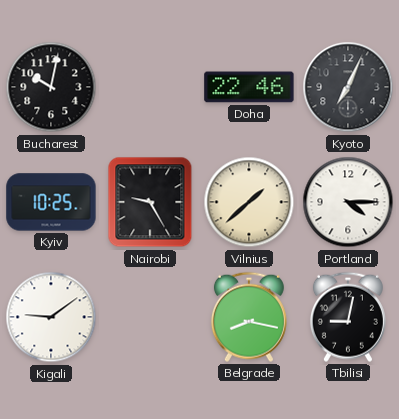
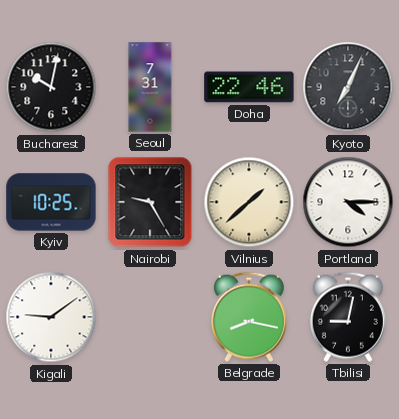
Seoul: none -> 7:31 (150, 87)
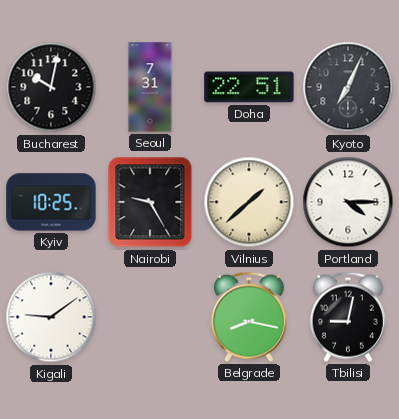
Doha: 22:46 -> 22:51 (249, 87)
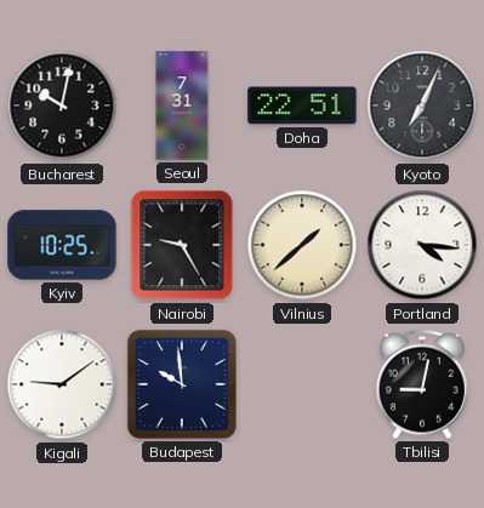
Portland: 4:15 -> 4:16 (422, 245)
Budapest: none -> 9:59 (182, 384)
Belgrade: 8:17 -> none (249, 317)
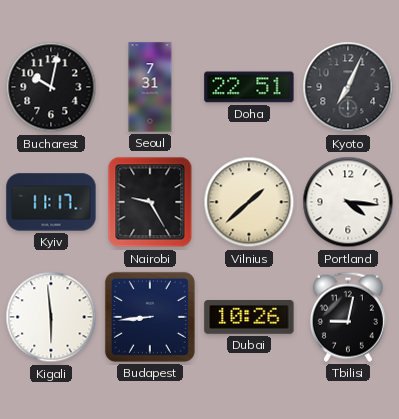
Kyiv: 10:25 -> 11:17 (51, 202)
Kigali: 9:09 -> 5:59 (51, 317)
Budapest: 9:59 -> 8:44 (150, 317)
Dubai: none -> 10:26 (249, 317)
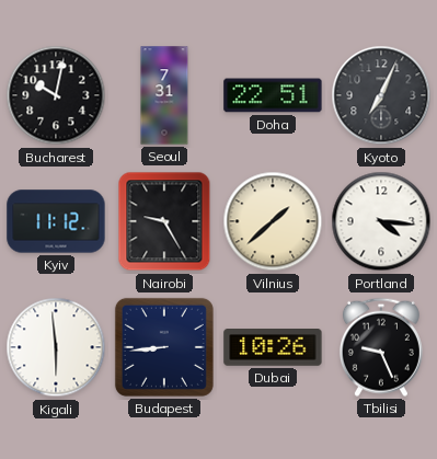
Kyiv: 11:17 -> 11:12 (56, 221)
Tbilisi: 9:02 -> 9:26 (381, 347)
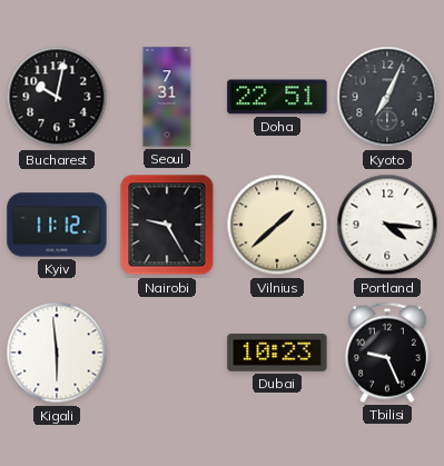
Budapest: 8:44 -> none (164, 347)
Dubai: 10:26 -> 10:23 (277, 353)
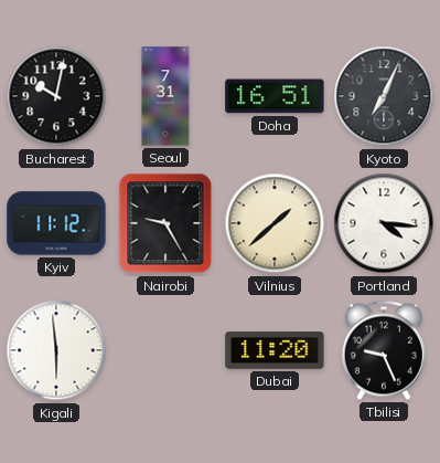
Doha: 22:51 -> 16:51 (275, 96)
Dubai: 10:23 -> 11:20 (275, 350)
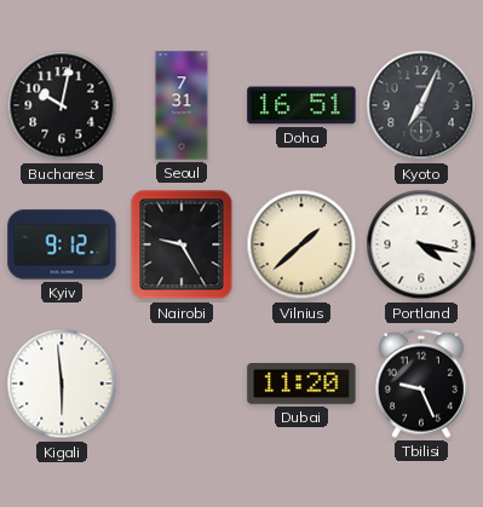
Kyiv: 11:12 -> 9:12 (62, 244)
Portland: 4:16 -> 4:17 (421, 244)
